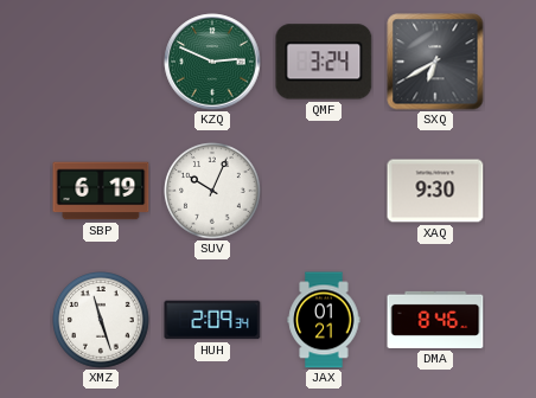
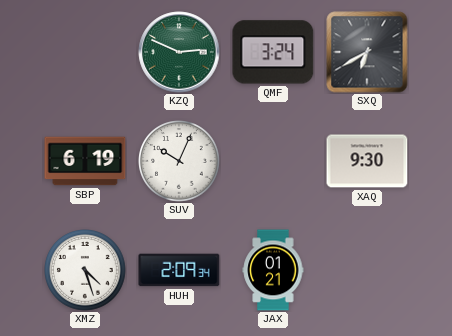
XMZ: 11:27 -> 4:27 (85, 270)
DMA: 8:46 -> none (435, 320)
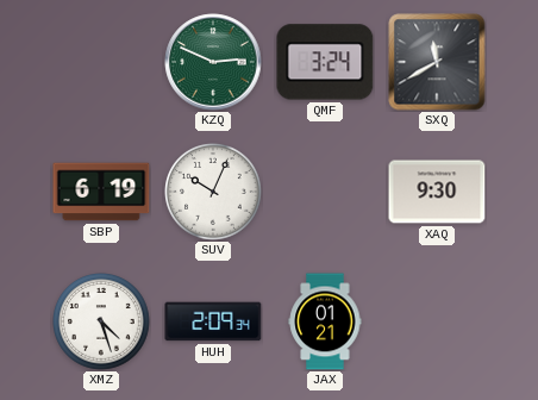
SXQ: 6:40 -> 11:40 (437, 62)
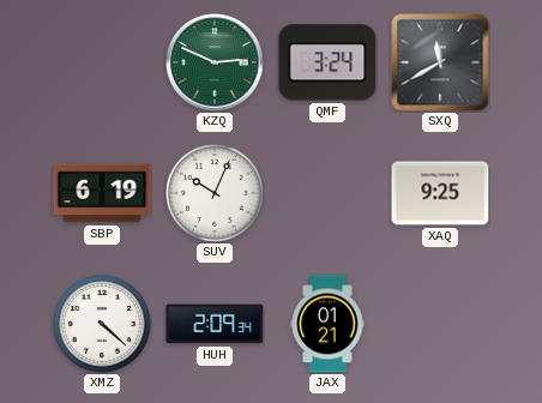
XAQ: 9:30 -> 9:25 (440, 193)
XMZ: 4:27 -> 4:22 (102, 324)
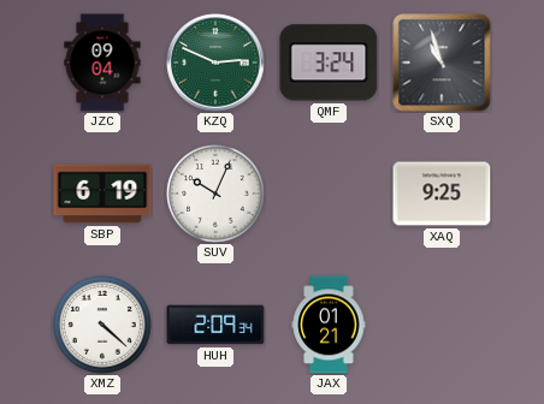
JZC: none -> 09:04 (102, 63)
SXQ: 11:40 -> 10:57 (442, 63)
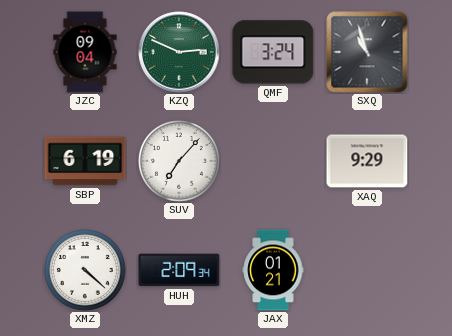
SUV: 10:04 -> 7:07 (179, 161)
XAQ: 9:25 -> 9:29 (367, 161)
